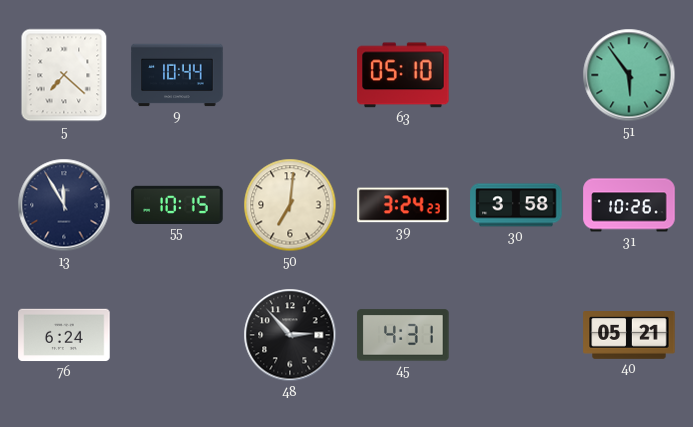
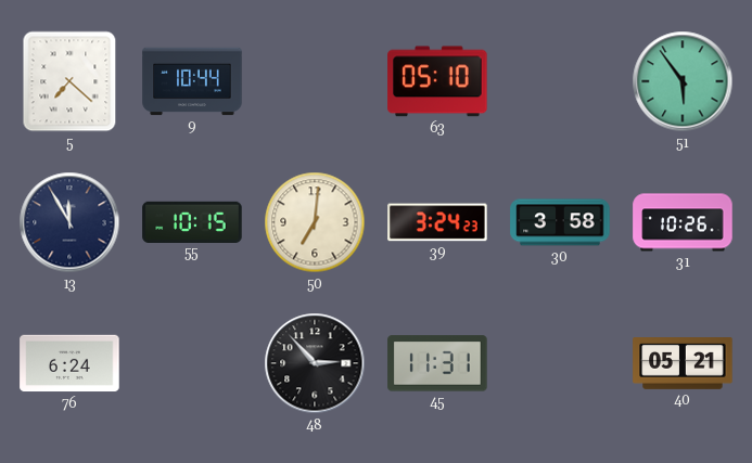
45: 4:31 -> 11:31 (437, 363)
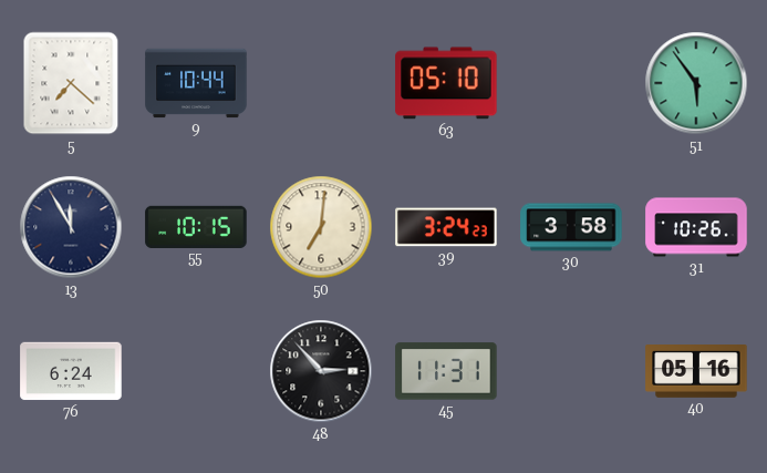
40: 05:21 -> 05:16 (696, 372)
